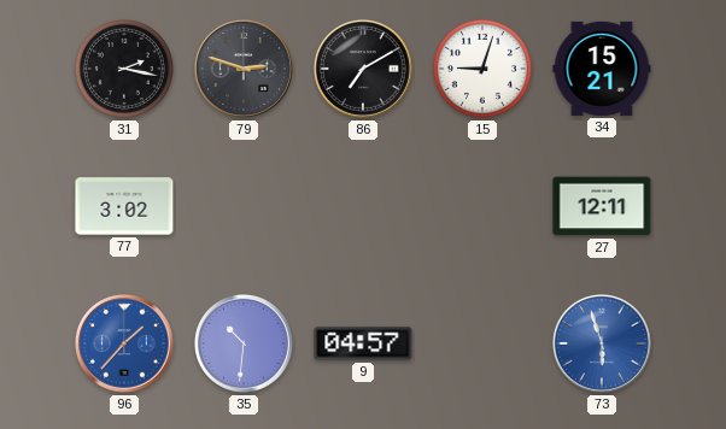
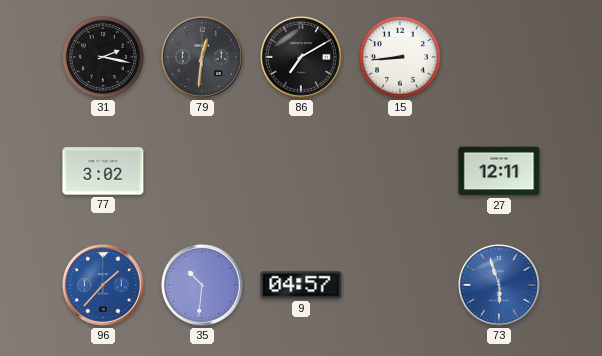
79: 2:48 -> 12:31 (203, 58)
15: 9:03 -> 8:44 (400, 57)
34: 15:21 -> none (602, 69)
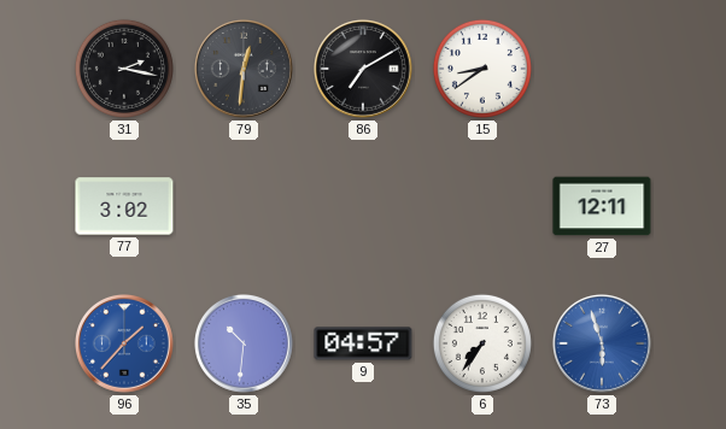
15: 8:44 -> 8:39 (482, 69)
6: none -> 7:36 (482, 343)
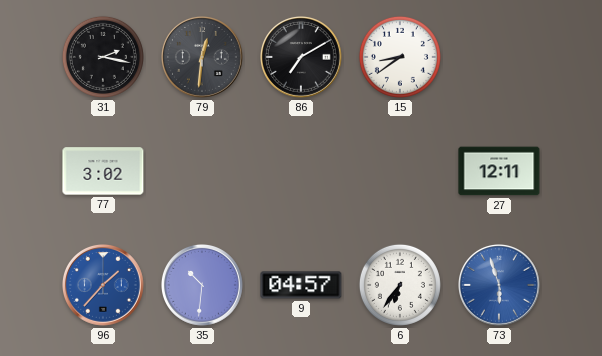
6: 7:36 -> 6:36 (400, 285)
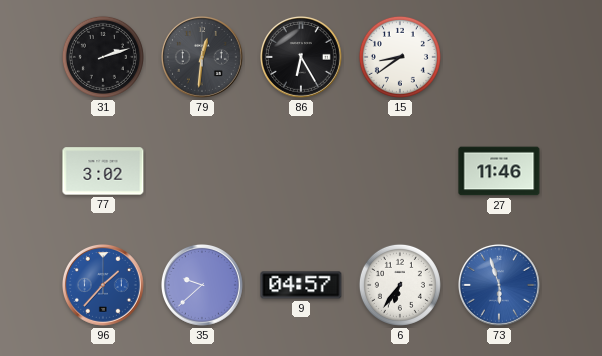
31: 2:17 -> 2:12 (103, 57)
86: 7:10 -> 6:25 (302, 58)
27: 12:11 -> 11:46 (499, 171)
35: 10:31 -> 9:38 (203, 286)
